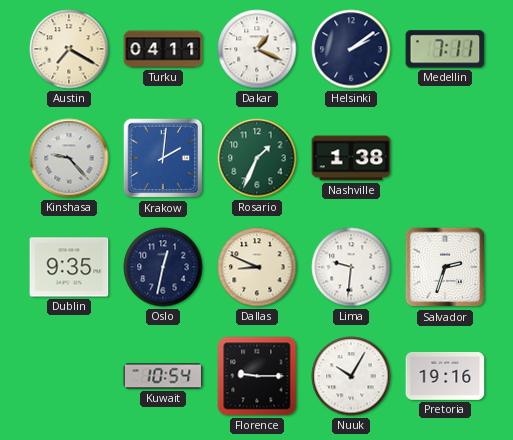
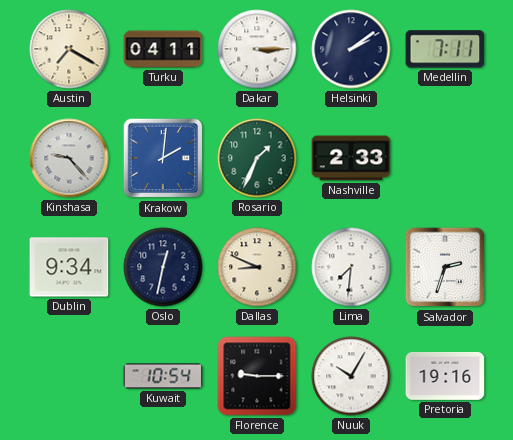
Dakar: 1:19 -> 3:15 (257, 49)
Nashville: 1:38 -> 2:33 (351, 158)
Dublin: 9:35 -> 9:34 (69, 267)
Lima: 9:31 -> 7:31 (351, 267)
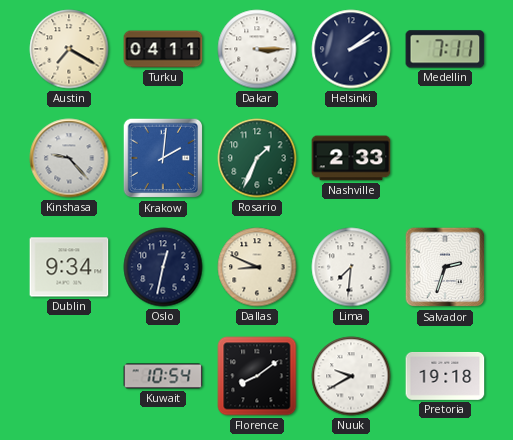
Florence: 9:15 -> 8:09 (257, 376)
Nuuk: 10:05 -> 9:40 (351, 376)
Pretoria: 19:16 -> 19:18 (445, 376)
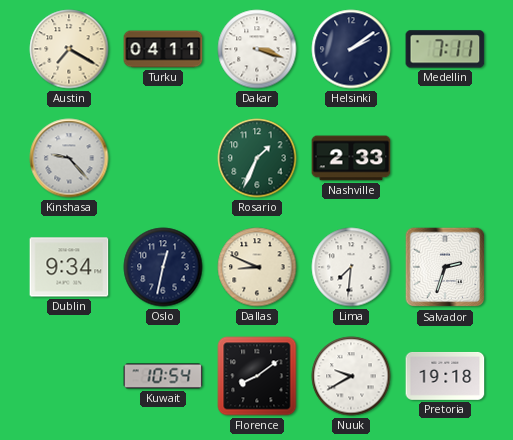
Dakar: 3:15 -> 3:18 (257, 49)
Krakow: 2:01 -> none (163, 158)
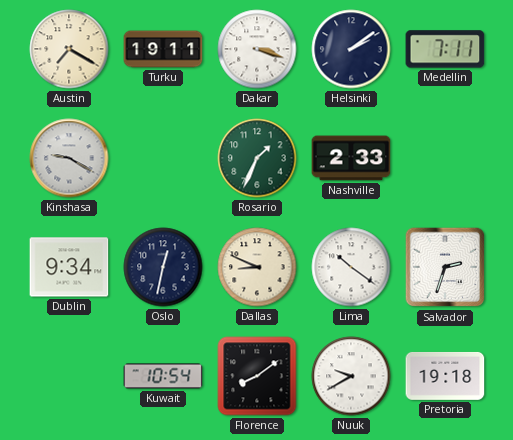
Turku: 04:11 -> 19:11 (163, 49)
Kinshasa: 9:23 -> 9:20 (69, 158)
Lima: 7:31 -> 10:21 (351, 267)
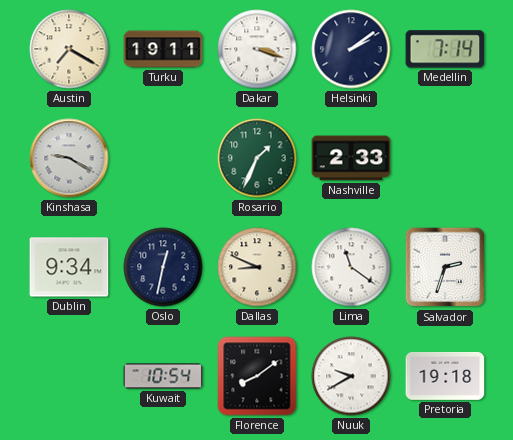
Medellin: 7:11 -> 7:14 (445, 49)
Lima: 10:21 -> 11:21 (351, 267)
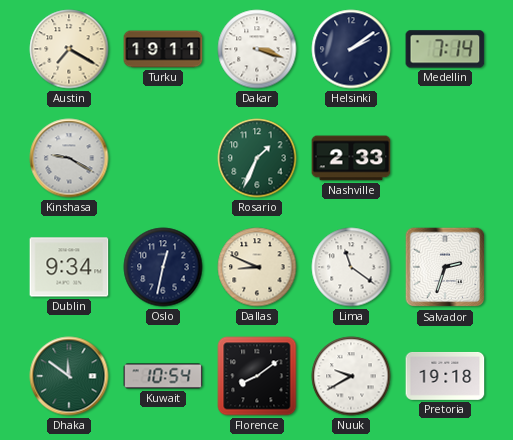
Dhaka: none -> 11:51 (69, 376)
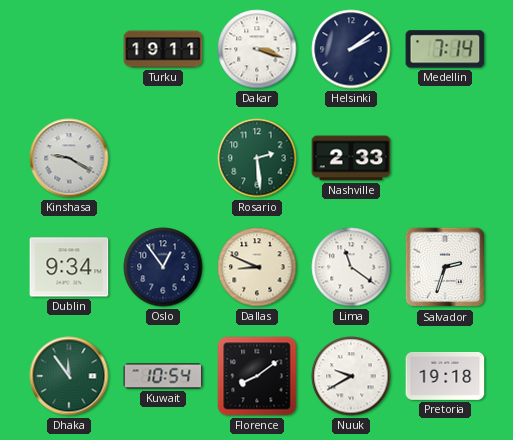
Austin: 7:20 -> none (69, 49)
Rosario: 1:34 -> 2:29 (257, 158)
Oslo: 12:32 -> 12:54 (163, 267)
Dhaka: 11:51 -> 11:54 (69, 376)
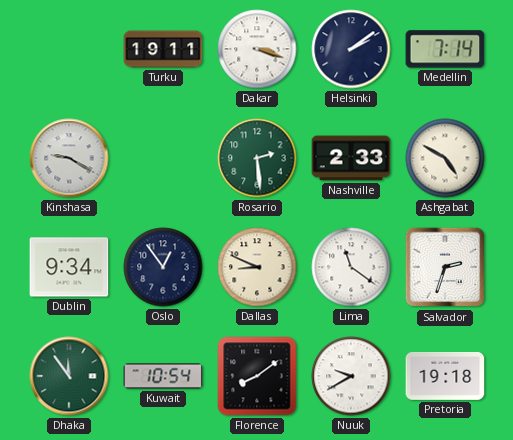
Ashgabat: none -> 4:50 (445, 158)
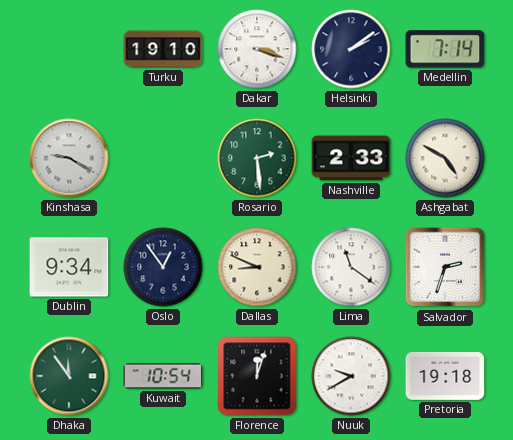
Turku: 19:11 -> 19:10 (163, 49)
Florence: 8:09 -> 12:03 (257, 376)
